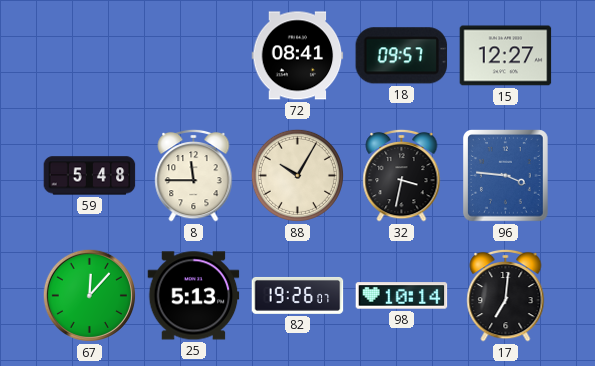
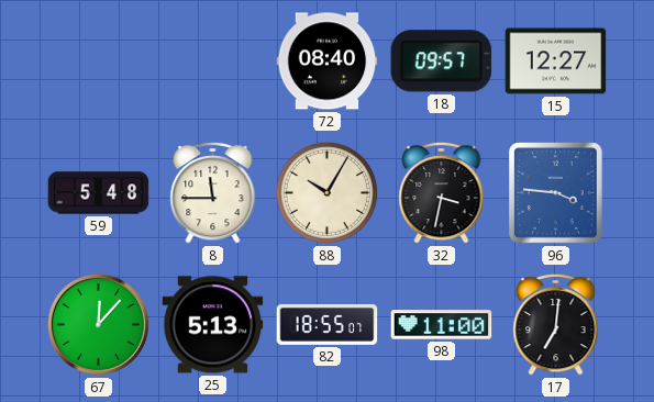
72: 08:41 -> 08:40 (328, 62)
82: 19:26 -> 18:55 (328, 324)
98: 10:14 -> 11:00 (442, 325)
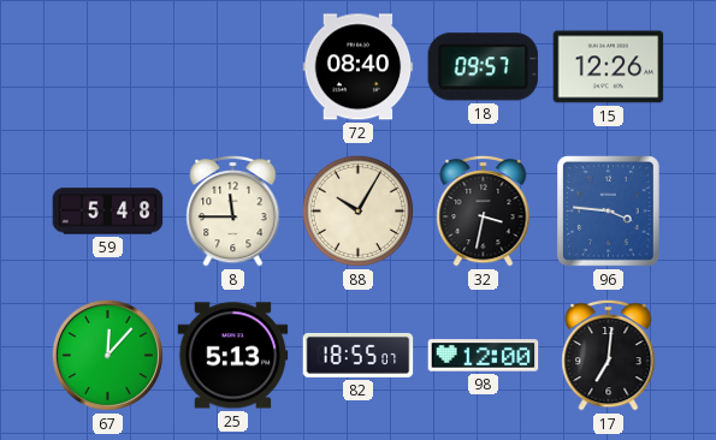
15: 12:27 -> 12:26 (609, 67)
98: 11:00 -> 12:00 (484, 356)
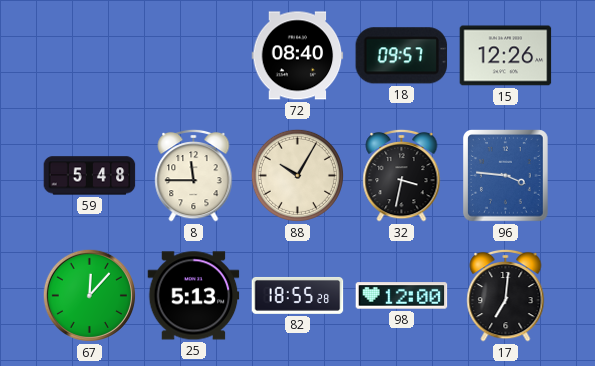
82: 18:55:07 -> 18:55:28 (298, 295)
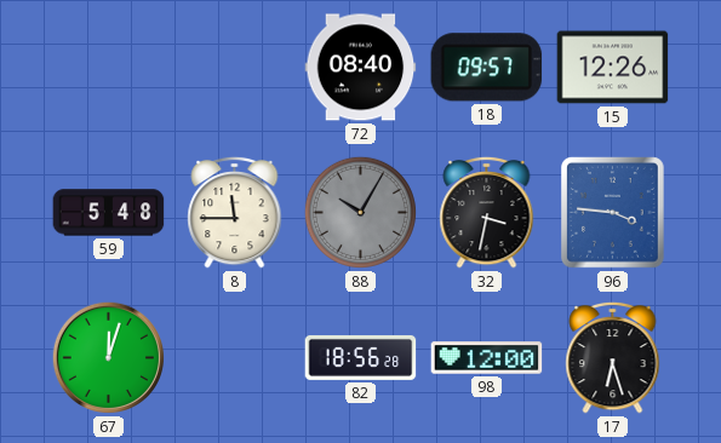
88 dial: cream -> grey (360, 212)
67: 12:07 -> 12:03 (108, 357)
25: 5:13 -> none (194, 296)
82: 18:55 -> 18:56 (361, 357)
17: 7:01 -> 6:27 (613, 357)
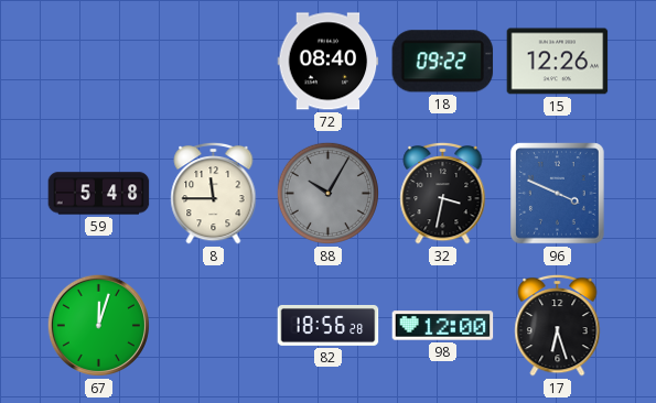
18: 09:57 -> 09:22 (443, 62)
96: 3:46 -> 3:49 (558, 194)
